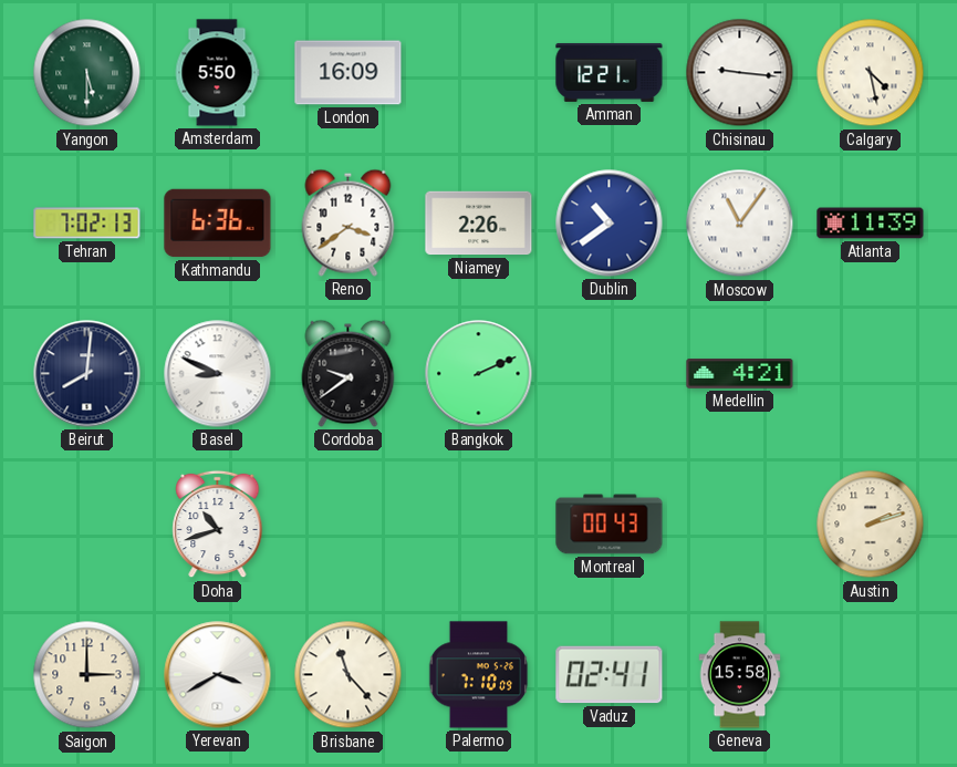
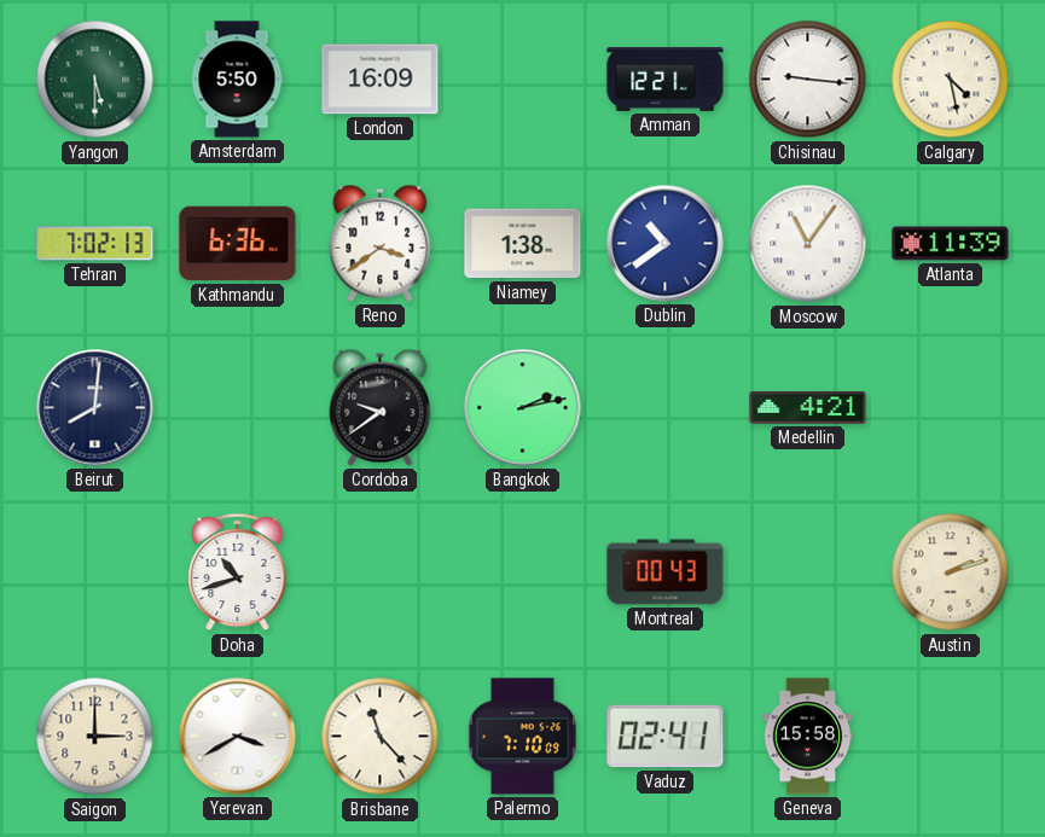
Niamey: 2:26 -> 1:38 (523, 244)
Basel: 8:49 -> none (218, 374)
Bangkok: 2:11 -> 2:13 (523, 408)
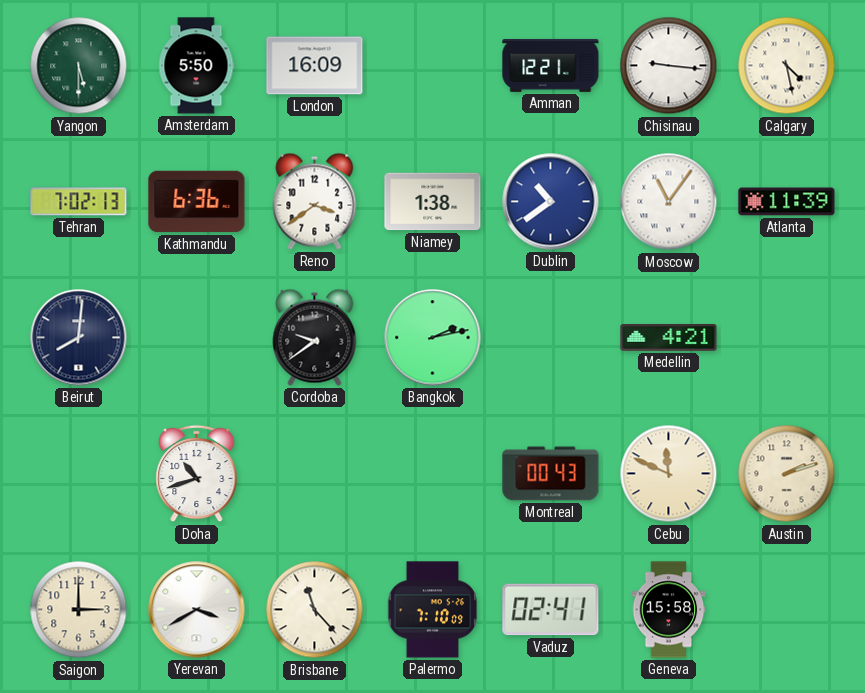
Cebu: none -> 11:49 (669, 474)
